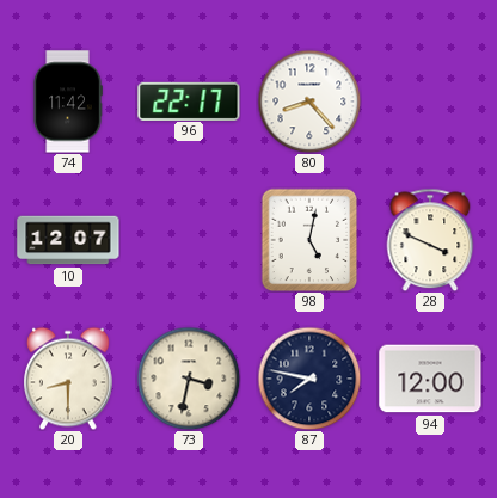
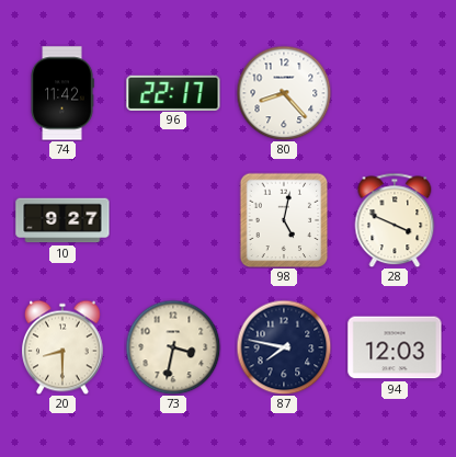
10: 12:07 -> 9:27 (62, 220)
94: 12:00 -> 12:03 (395, 347)
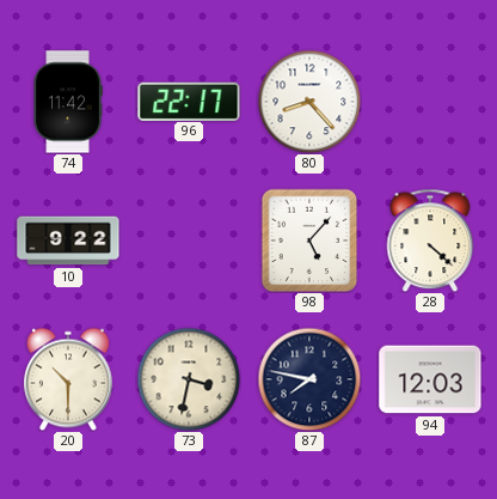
10: 9:27 -> 9:22 (68, 241)
98: 5:02 -> 5:07 (309, 241)
28: 3:49 -> 4:22 (430, 241)
20: 8:30 -> 10:30 (69, 379)
